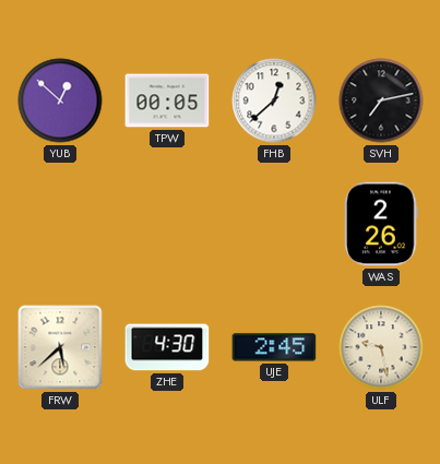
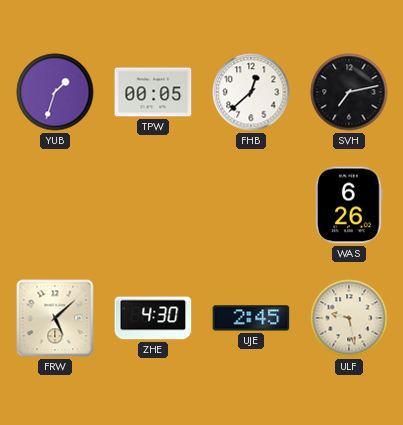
YUB: 12:52 -> 1:33 (55, 92)
WAS: 2:26 -> 6:26 (349, 205)
FRW: 5:38 -> 5:08 (55, 318)
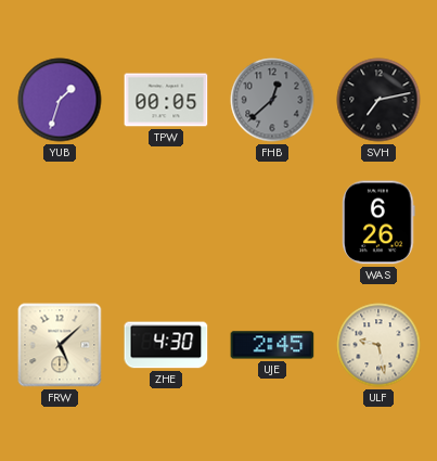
FHB dial: white -> grey (272, 100)
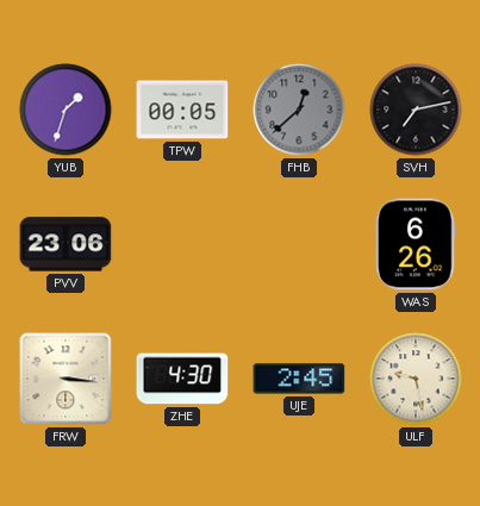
PVV: none -> 23:06 (66, 244)
FRW: 5:08 -> 3:16 (66, 379)
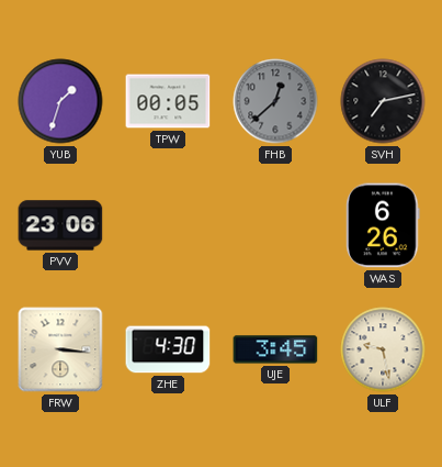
UJE: 2:45 -> 3:45 (275, 349)
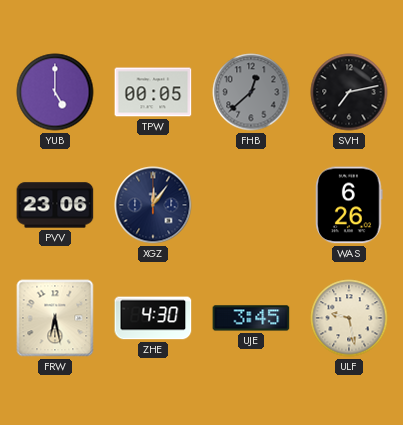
YUB: 1:33 -> 5:00 (55, 92)
XGZ: none -> 12:06 (153, 205)
FRW: 3:16 -> 6:28 (55, 318)
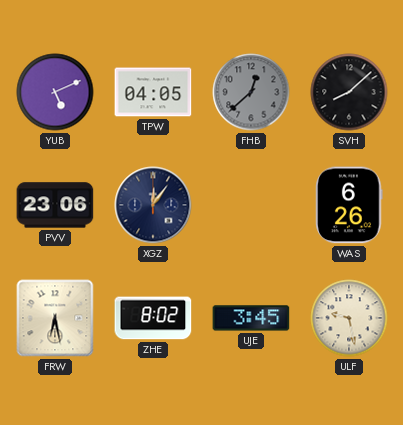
YUB: 5:00 -> 5:11 (55, 92)
TPW: 00:05 -> 04:05 (153, 92)
SVH: 7:13 -> 8:08 (349, 92)
ZHE: 4:30 -> 8:02 (153, 318)
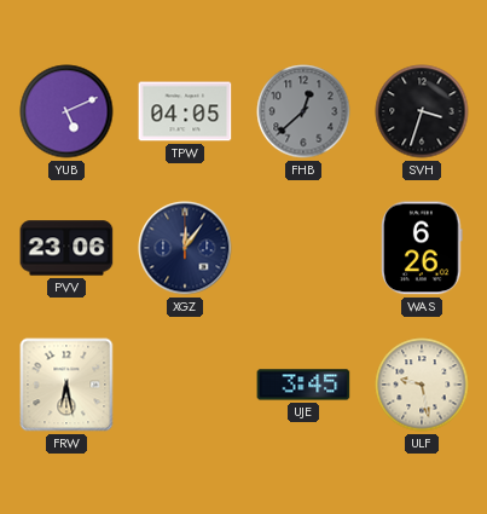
SVH: 8:08 -> 3:33 (422, 111)
ZHE: 8:02 -> none (153, 318)
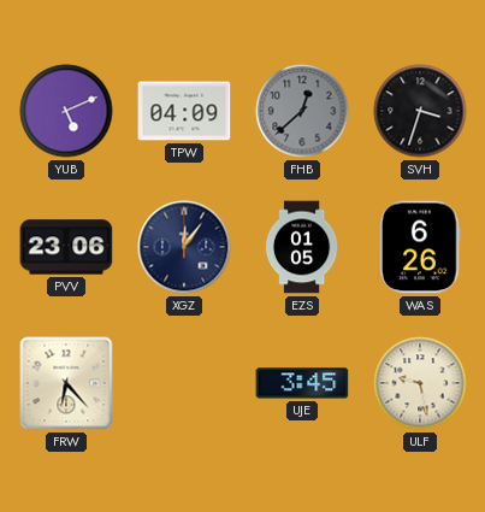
TPW: 04:05 -> 04:09 (184, 111)
EZS: none -> 01:05 (302, 247)
FRW: 6:28 -> 6:23 (66, 383)
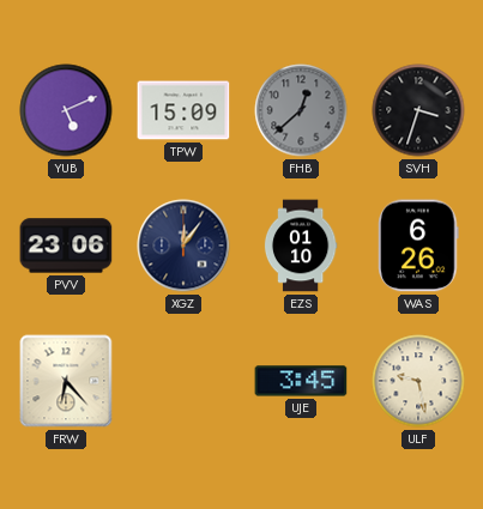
TPW: 04:09 -> 15:09 (183, 110)
EZS: 01:05 -> 01:10 (301, 246)
